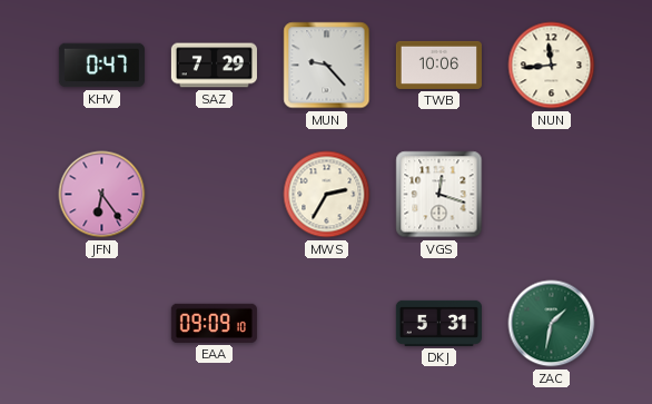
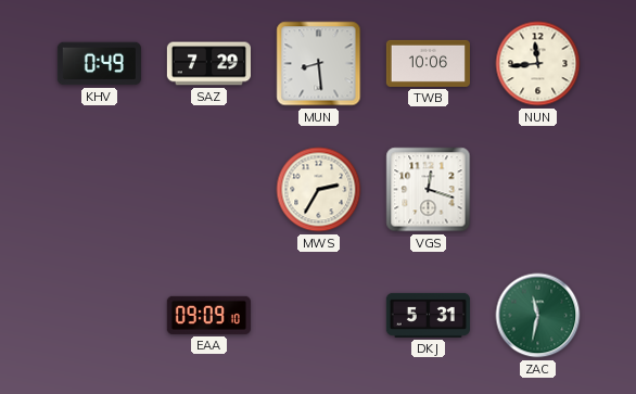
KHV: 0:47 -> 0:49 (99, 64)
MUN: 9:23 -> 8:29 (319, 64)
JFN: 6:24 -> none (102, 195)
ZAC: 1:32 -> 11:32 (538, 316)
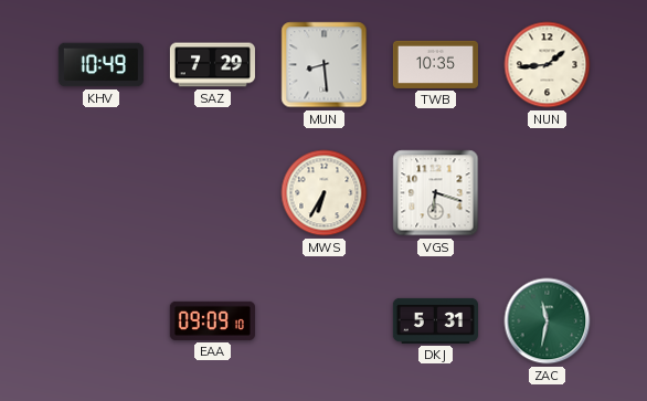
KHV: 0:49 -> 10:49 (100, 65)
TWB: 10:06 -> 10:35 (435, 64)
NUN: 11:44 -> 1:44 (548, 65)
MWS: 2:35 -> 6:35 (325, 193)
VGS: 12:18 -> 6:18 (436, 193)
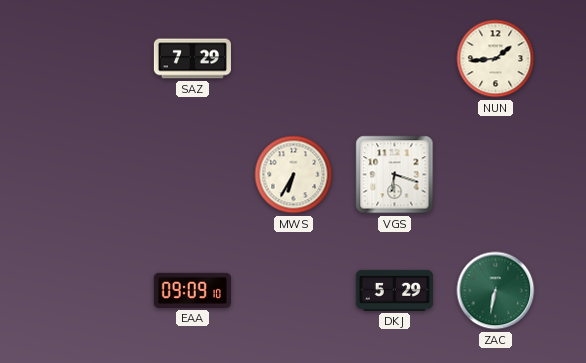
KHV: 10:49 -> none (100, 65)
MUN: 8:29 -> none (325, 65)
TWB: 10:35 -> none (435, 64)
DKJ: 5:31 -> 5:29 (394, 290)
ZAC: 11:32 -> 6:32 (496, 291)
